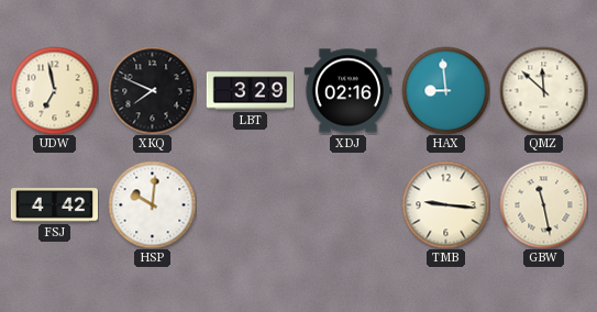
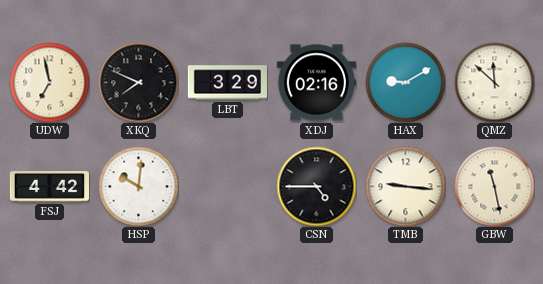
HAX: 8:59 -> 9:10 (405, 82)
CSN: none -> 4:45 (316, 186)
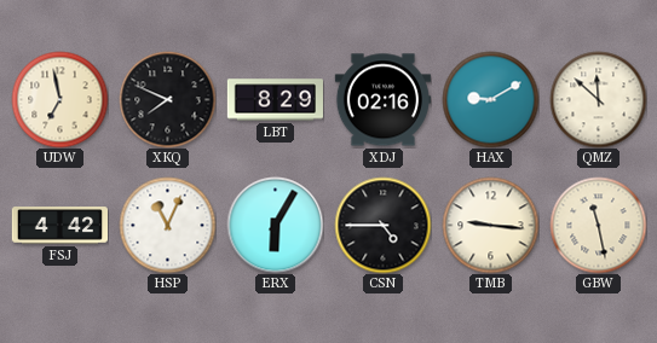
LBT: 3:29 -> 8:29 (275, 100)
HSP: 10:01 -> 11:04 (167, 225)
ERX: none -> 6:05 (275, 225)
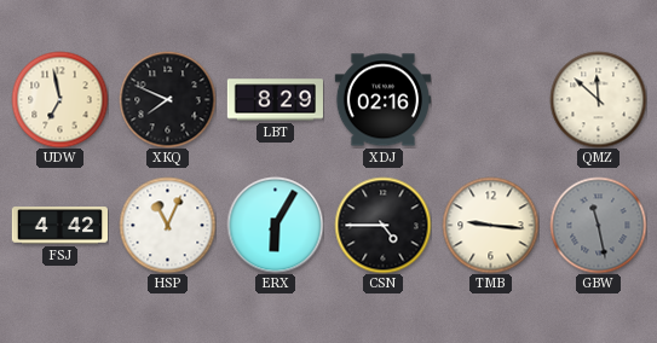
HAX: 9:10 -> none (490, 99)
GBW dial: cream -> grey (598, 225)
